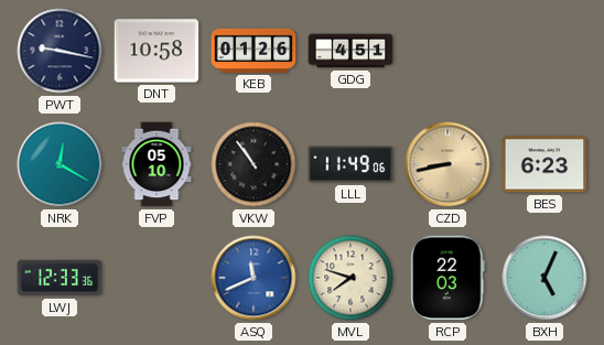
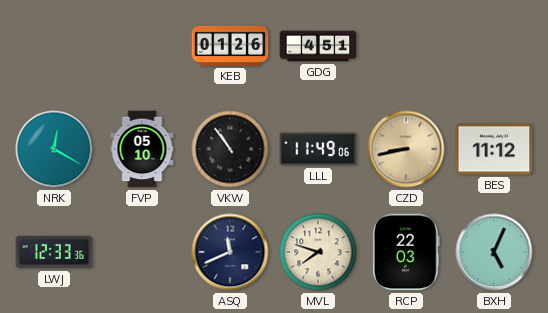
PWT: 9:17 -> none (60, 51)
DNT: 10:58 -> none (157, 51)
BES: 6:23 -> 11:12 (494, 149)
ASQ dial: blue -> navy (230, 252)
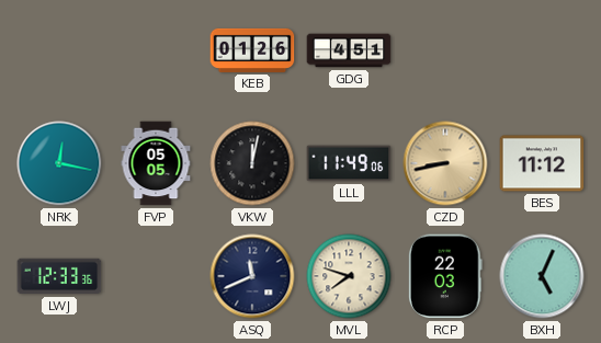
NRK: 12:20 -> 12:17 (59, 163)
FVP: 05:10 -> 05:05 (156, 163)
VKW: 10:54 -> 12:02 (252, 163)
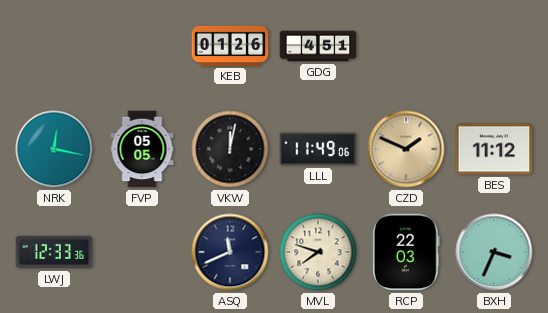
CZD: 8:43 -> 1:49 (406, 149)
BXH: 5:04 -> 3:34 (494, 252)
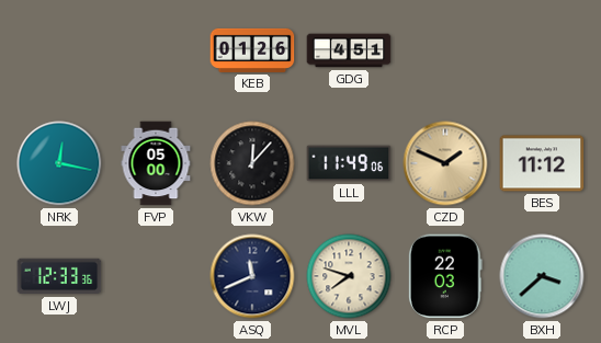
FVP: 05:05 -> 05:00 (156, 163)
VKW: 12:02 -> 12:07 (252, 163)
BXH: 3:34 -> 3:38 (542, 276)
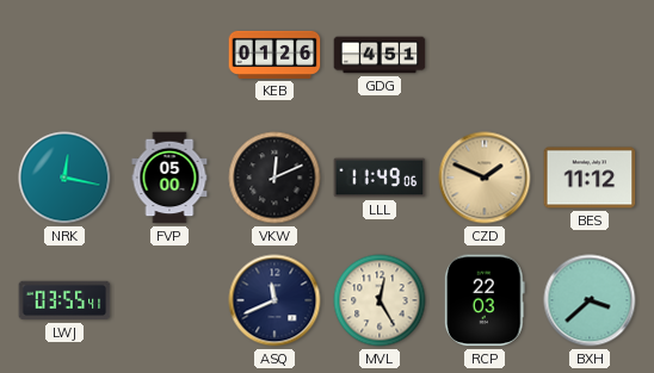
VKW: 12:07 -> 12:11 (274, 178)
LWJ: 12:33 -> 03:55 (64, 300)
MVL: 7:48 -> 12:25 (380, 300)
